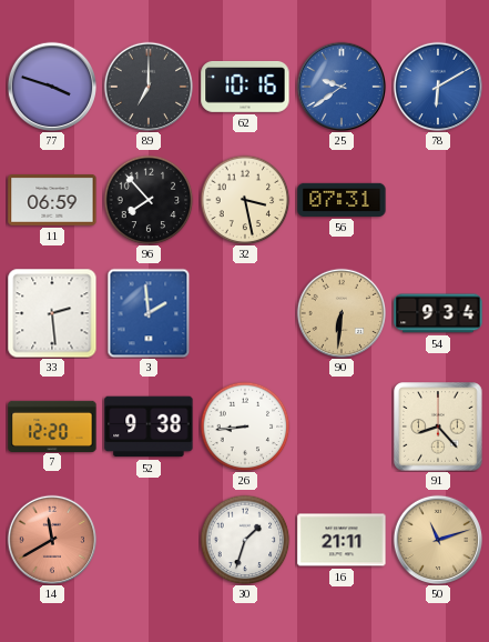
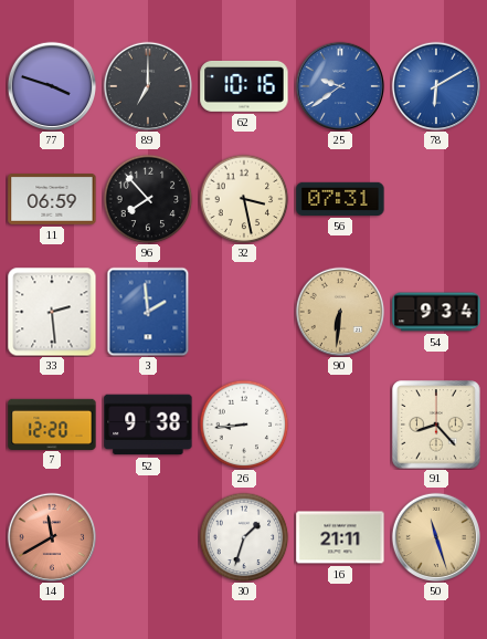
50: 11:12 -> 11:27 (435, 536)
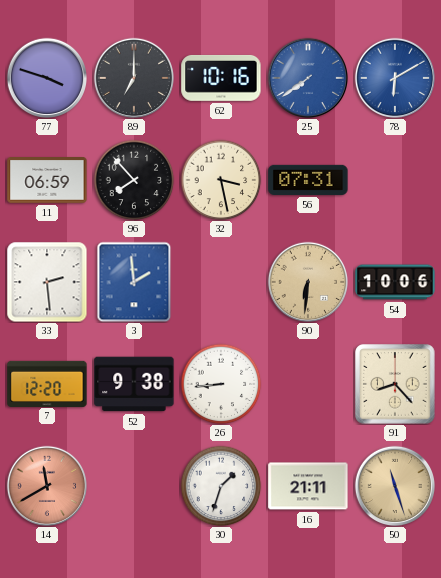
25: 9:39 -> 7:39 (307, 77)
54: 9:34 -> 10:06 (395, 282)
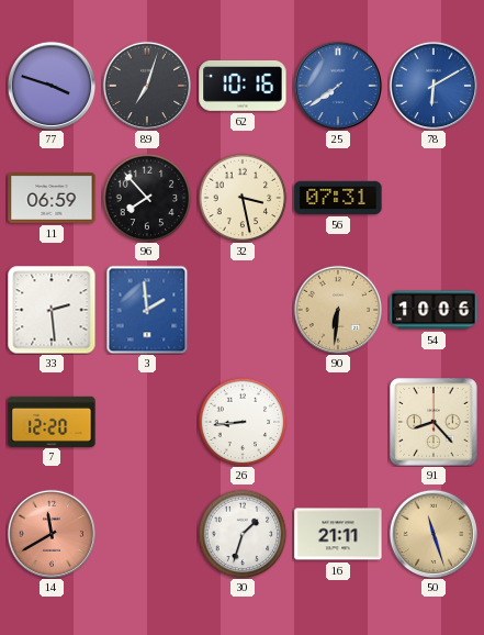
89: 7:00 -> 7:03 (146, 85)
52: 9:38 -> none (134, 384)
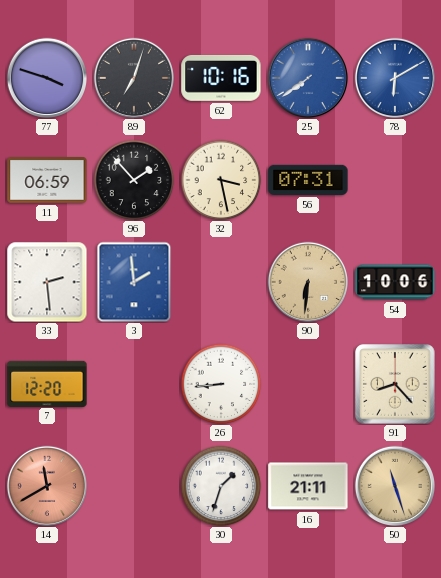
96: 7:53 -> 1:53 (134, 180)
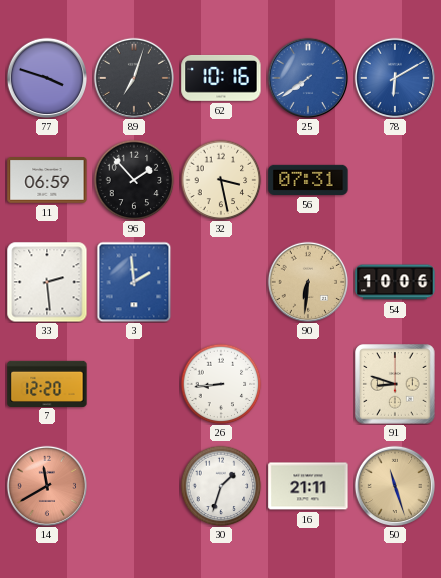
91: 8:23 -> 8:48 (395, 384)
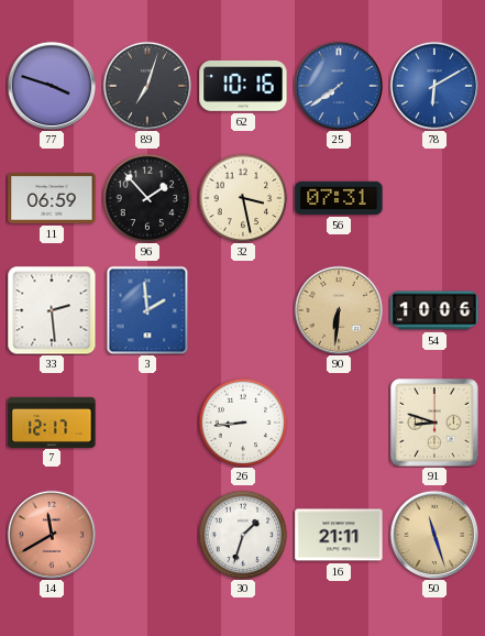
7: 12:20 -> 12:17 (52, 421)
